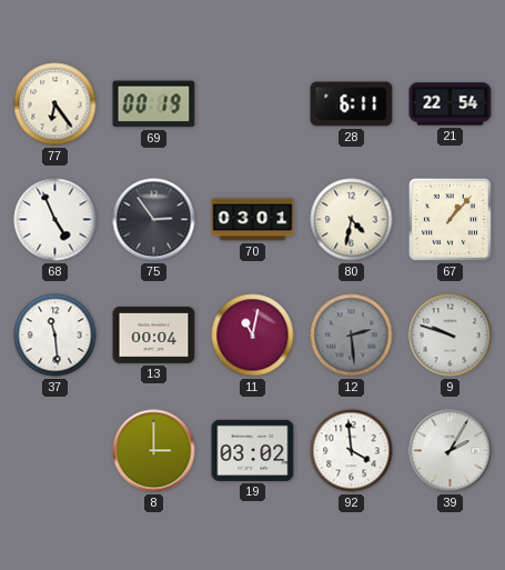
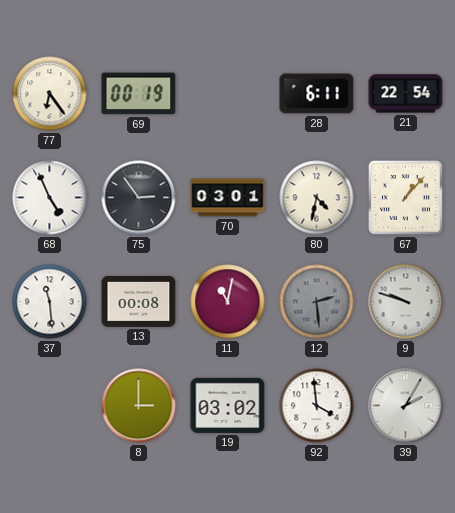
13: 00:04 -> 00:08 (139, 301)
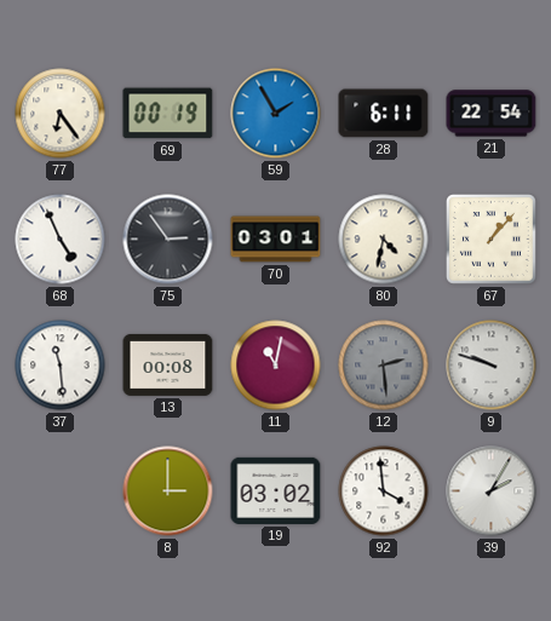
59: none -> 1:55 (276, 114)
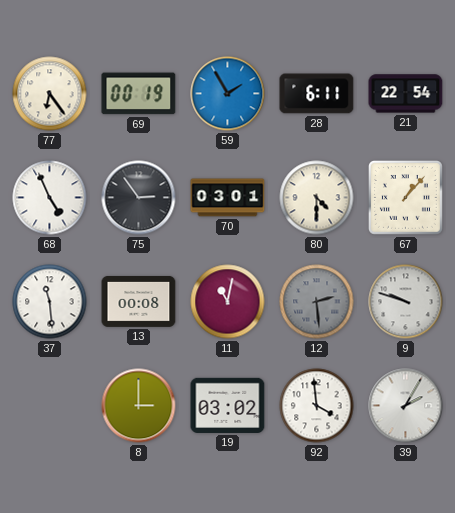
80: 4:32 -> 4:30 (317, 198)
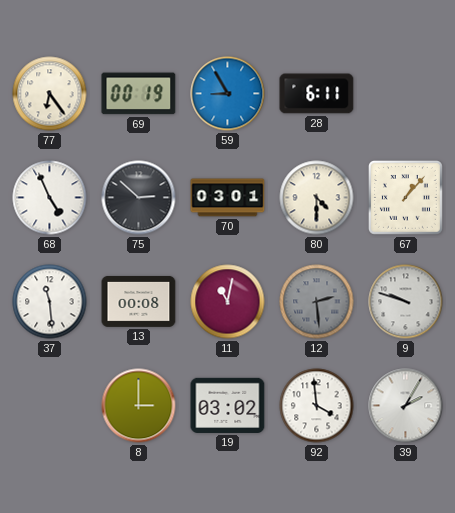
59: 1:55 -> 8:55 (228, 94)
21: 22:54 -> none (406, 94)
75: 2:54 -> 2:52 (139, 198)
